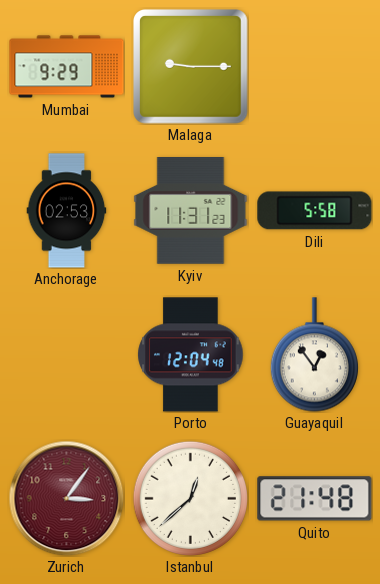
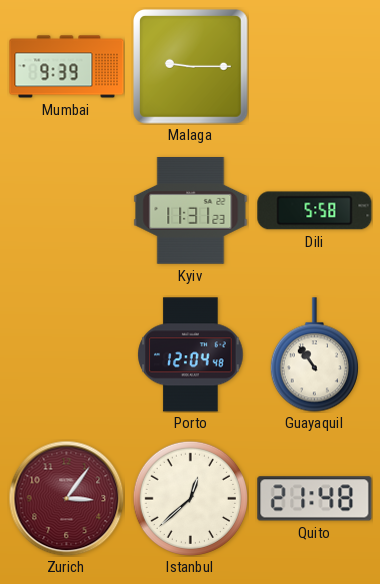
Mumbai: 9:29 -> 9:39 (67, 67)
Anchorage: 02:53 -> none (67, 211)
Guayaquil: 12:54 -> 10:54 (314, 355)
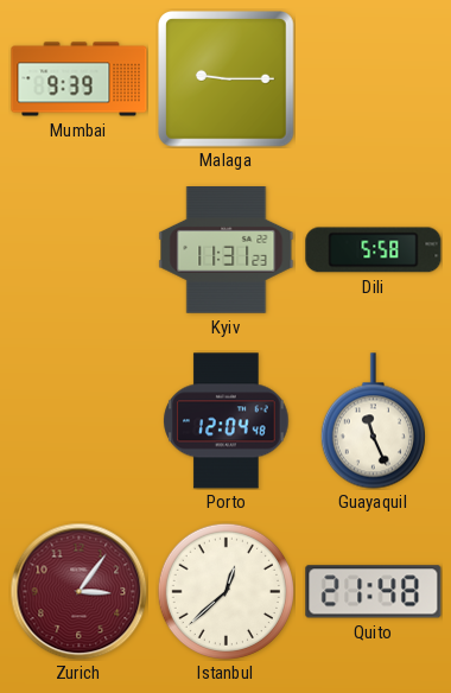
Guayaquil: 10:54 -> 11:26 (373, 421)
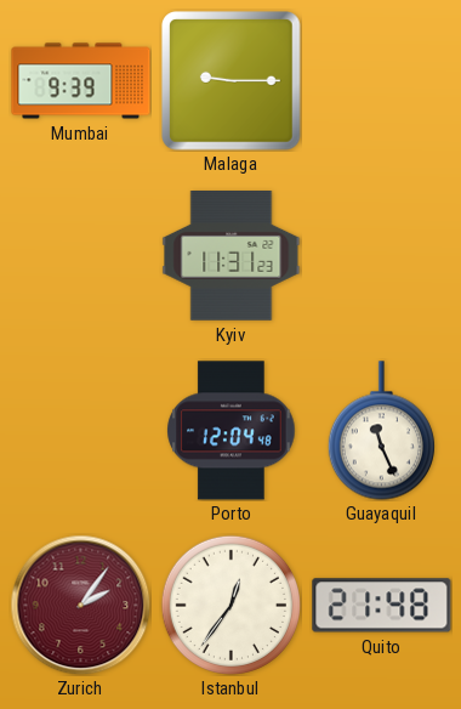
Dili: 5:58 -> none (374, 250)
Zurich: 3:06 -> 2:06 (80, 605)
Istanbul: 12:38 -> 12:36 (231, 605)
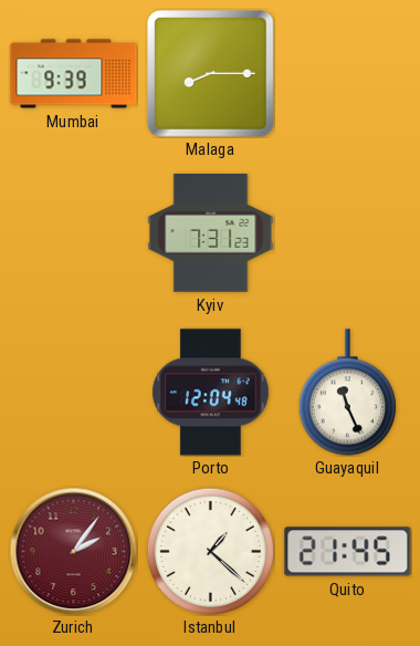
Malaga: 9:15 -> 8:15 (211, 74)
Kyiv: 11:31 -> 7:31 (211, 233)
Istanbul: 12:36 -> 1:22 (210, 551)
Quito: 21:48 -> 21:45 (348, 552)
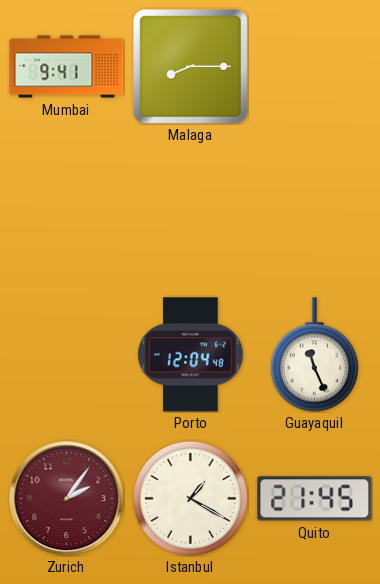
Mumbai: 9:39 -> 9:41 (67, 67)
Kyiv: 7:31 -> none (211, 233)
Istanbul: 1:22 -> 1:20 (190, 498)
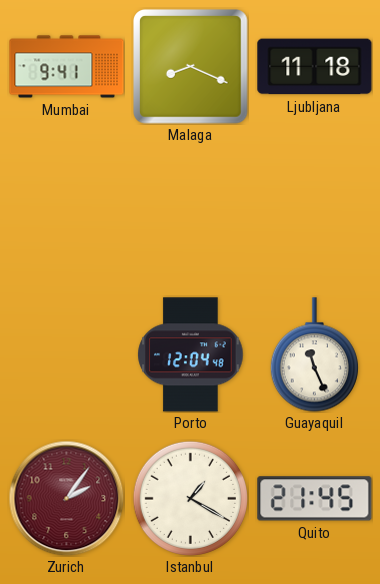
Malaga: 8:15 -> 8:19 (191, 67)
Ljubljana: none -> 11:18 (315, 67)
